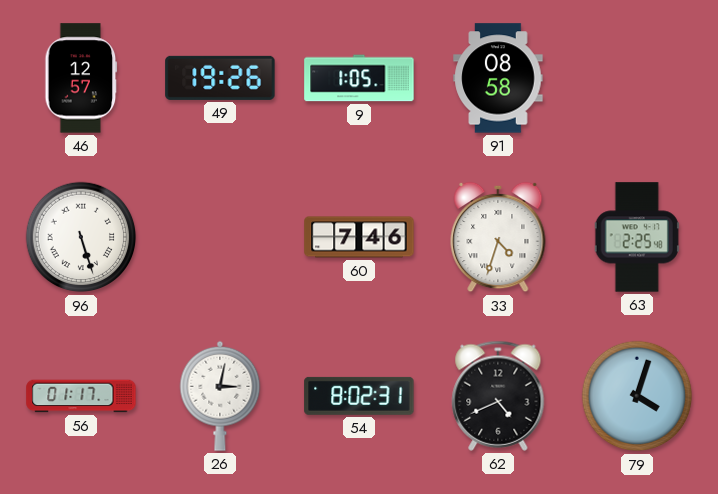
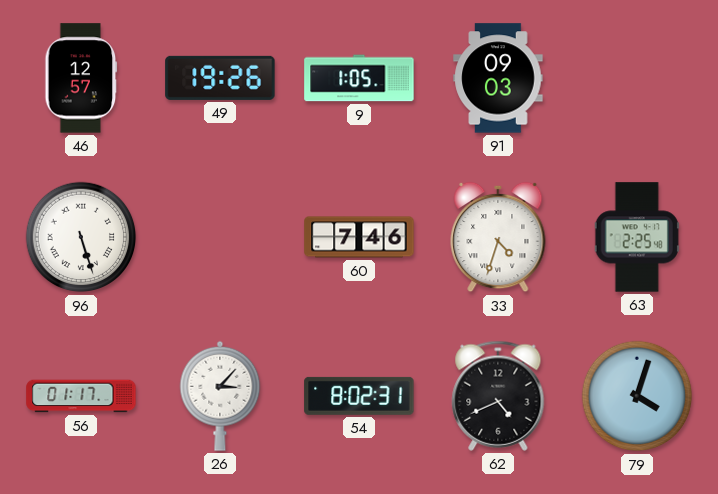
91: 08:58 -> 09:03 (498, 78)
26: 3:02 -> 3:07 (220, 396)
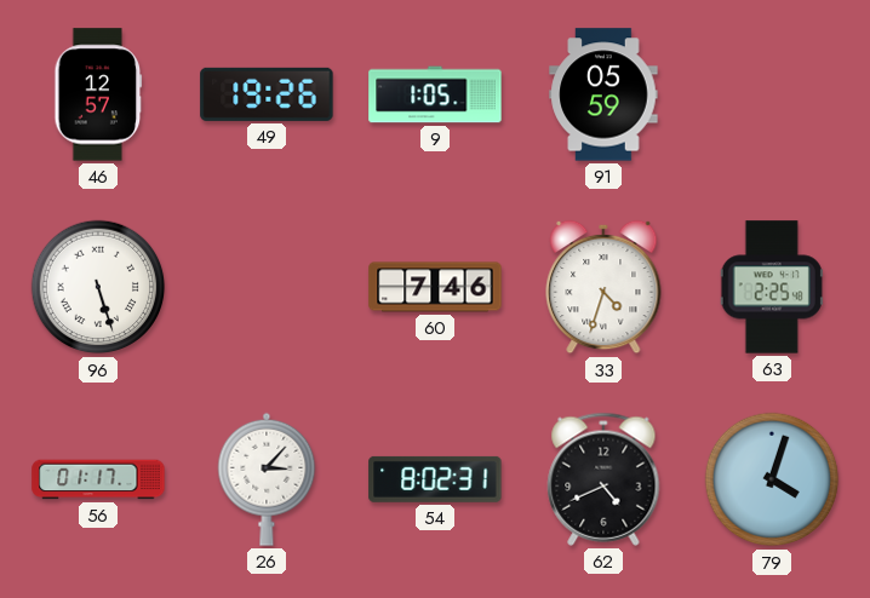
91: 09:03 -> 05:59 (603, 94)
